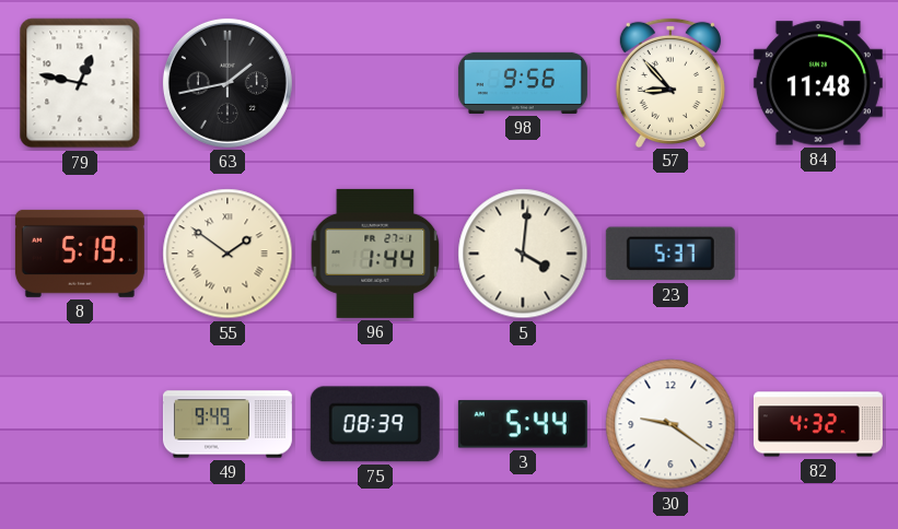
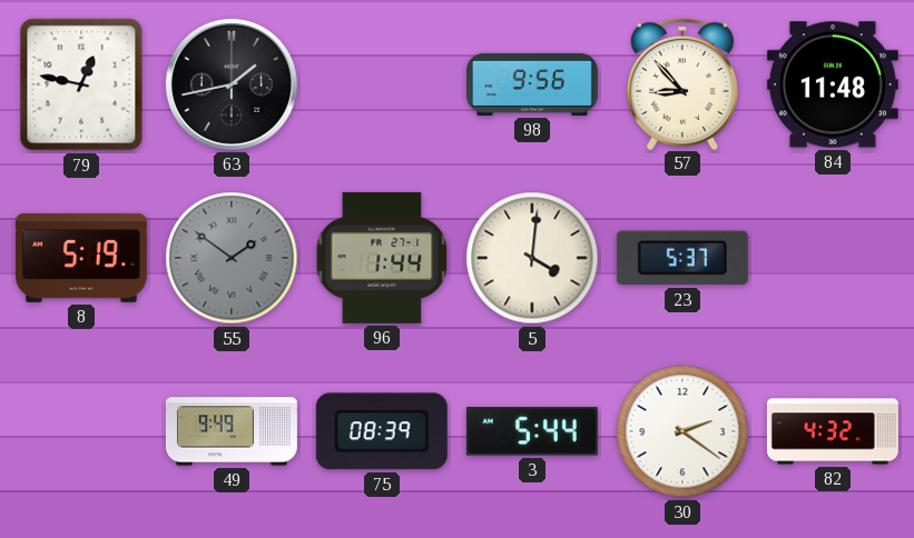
55 dial: cream -> grey (232, 258)
30: 9:21 -> 2:21 (682, 431)
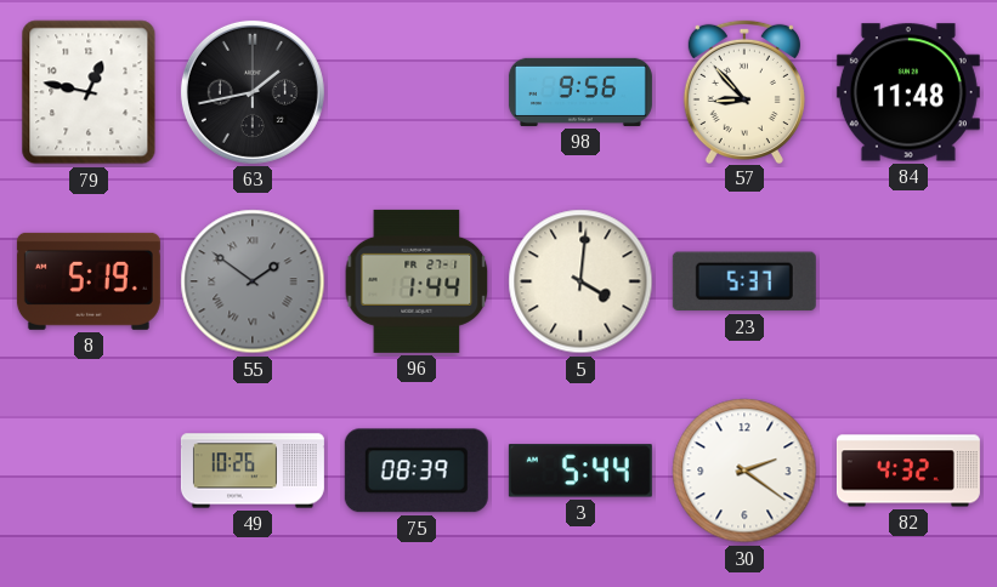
49: 9:49 -> 10:26 (253, 471)
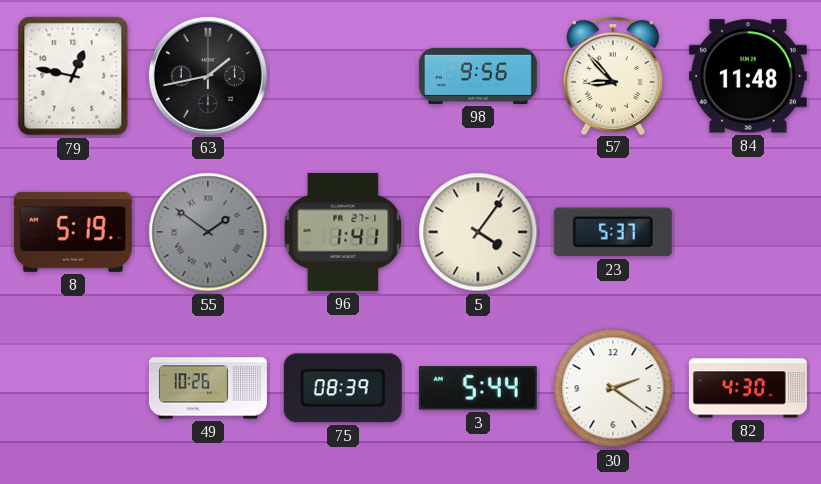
96: 1:44 -> 1:41 (343, 232)
5: 4:01 -> 4:06 (478, 232)
82: 4:32 -> 4:30 (748, 388)
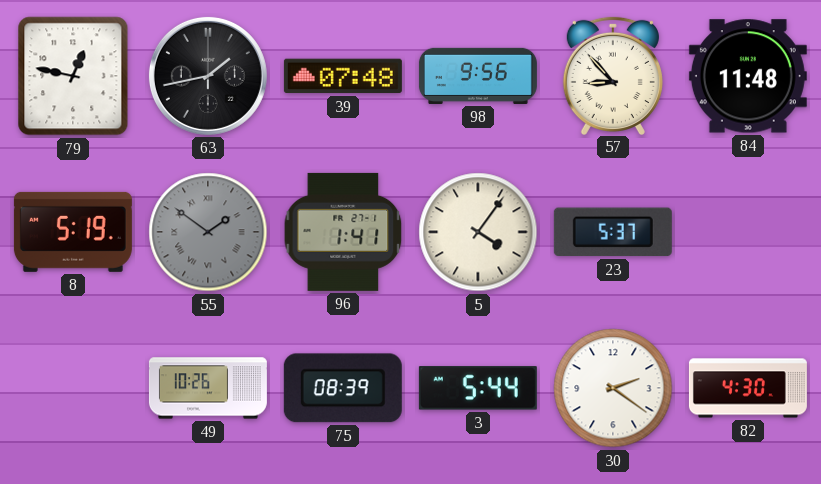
39: none -> 07:48 (343, 76)
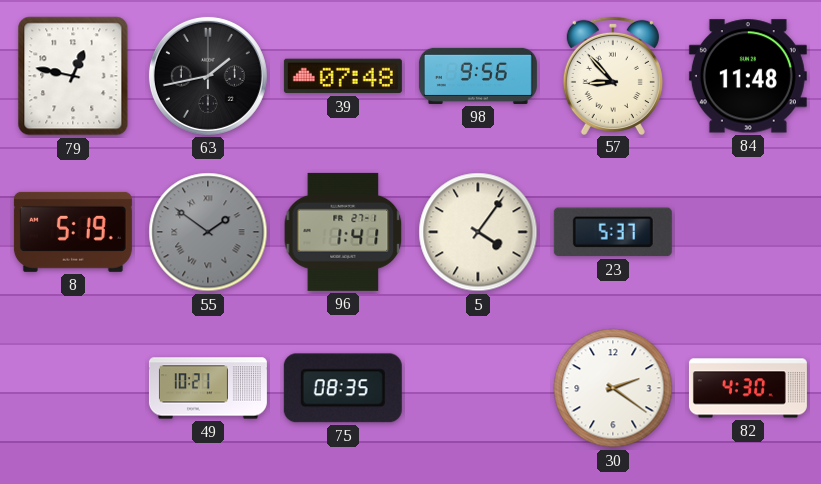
49: 10:26 -> 10:21 (208, 388)
75: 08:39 -> 08:35 (343, 388)
3: 5:44 -> none (478, 388)
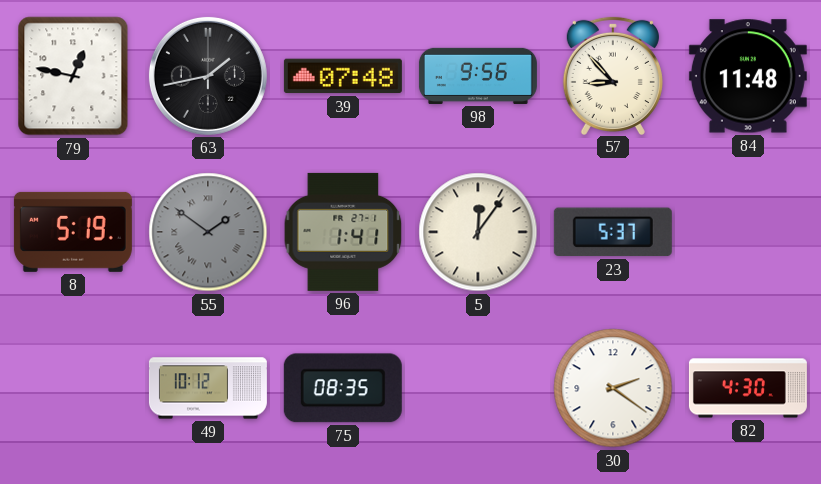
5: 4:06 -> 12:06 (478, 232)
49: 10:21 -> 10:12 (208, 388)
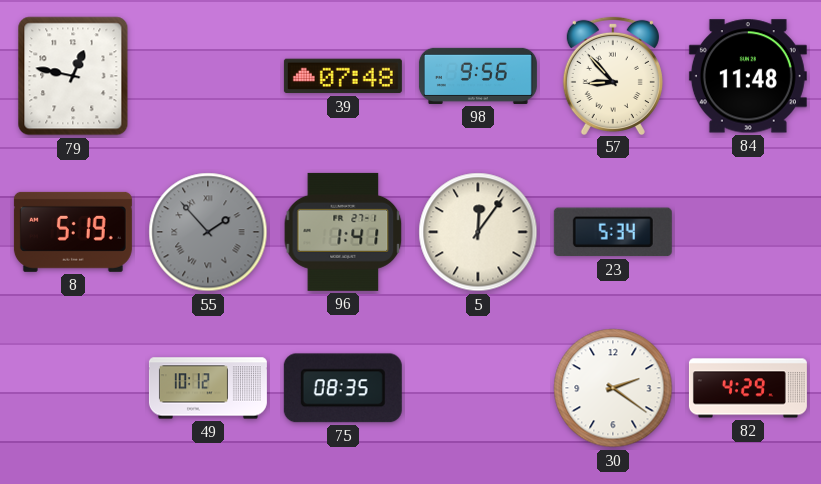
63: 1:43 -> none (208, 76)
55: 1:51 -> 1:53 (208, 232)
23: 5:37 -> 5:34 (613, 232)
82: 4:30 -> 4:29 (748, 388)
